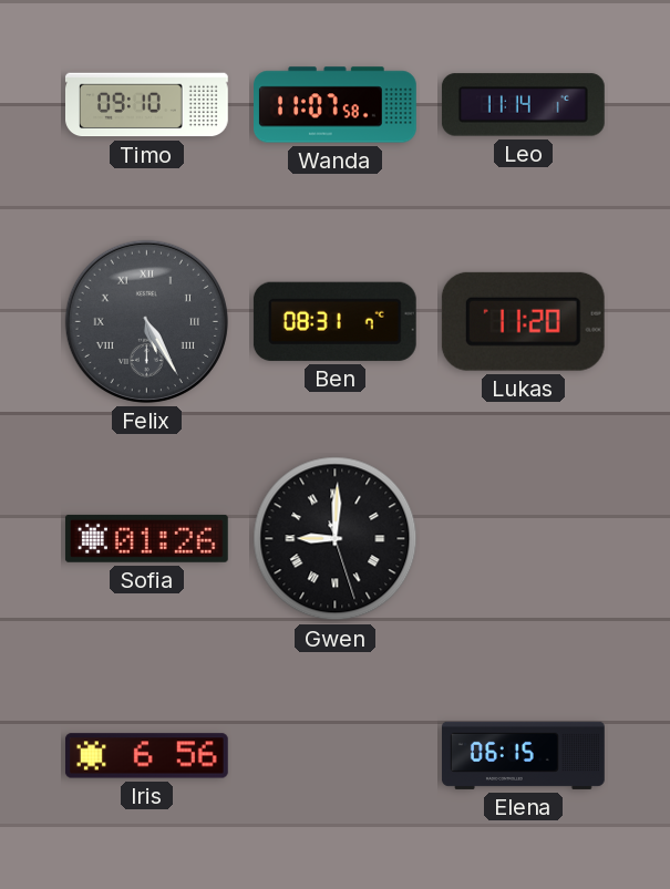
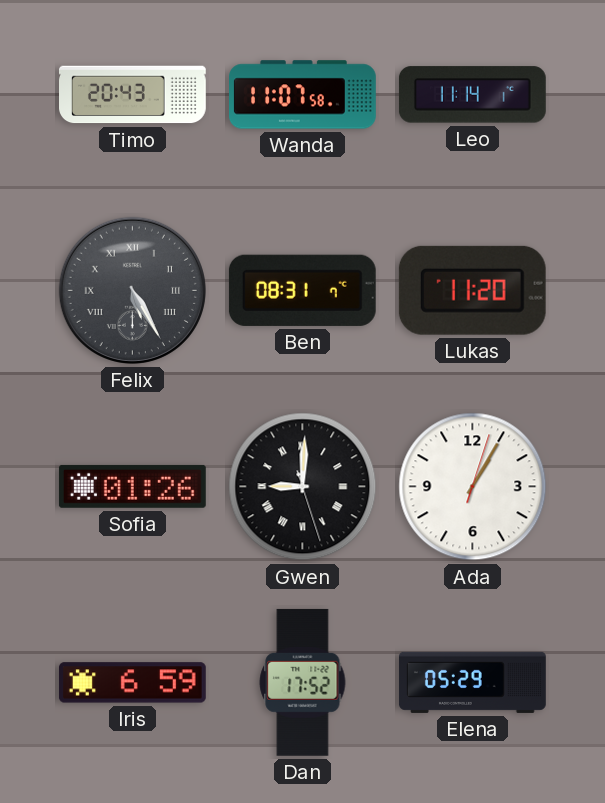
Timo: 09:10 -> 20:43 (133, 95)
Ada: none -> 1:05 (473, 487)
Iris: 6:56 -> 6:59 (132, 683)
Dan: none -> 17:52 (303, 682)
Elena: 06:15 -> 05:29 (473, 682)
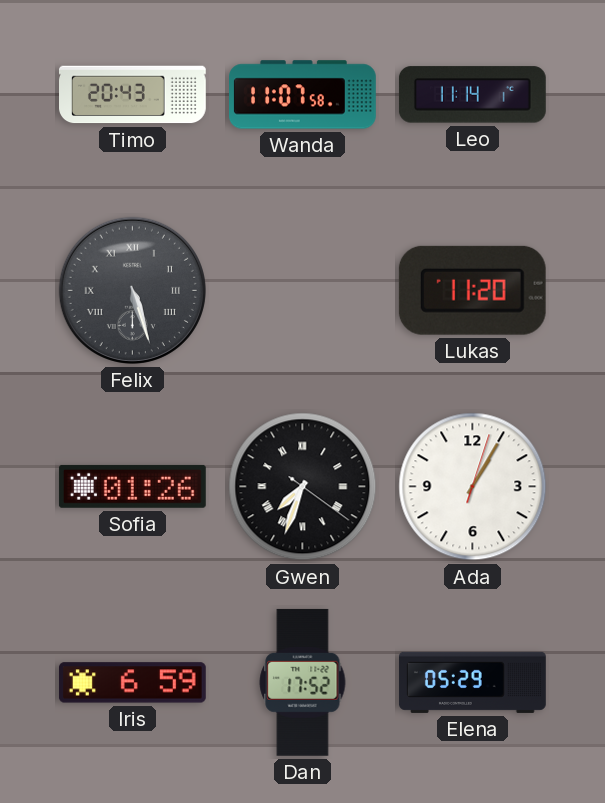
Felix: 5:25 -> 5:27 (132, 290)
Ben: 08:31 -> none (302, 290)
Gwen: 9:00 -> 7:33 (303, 487)
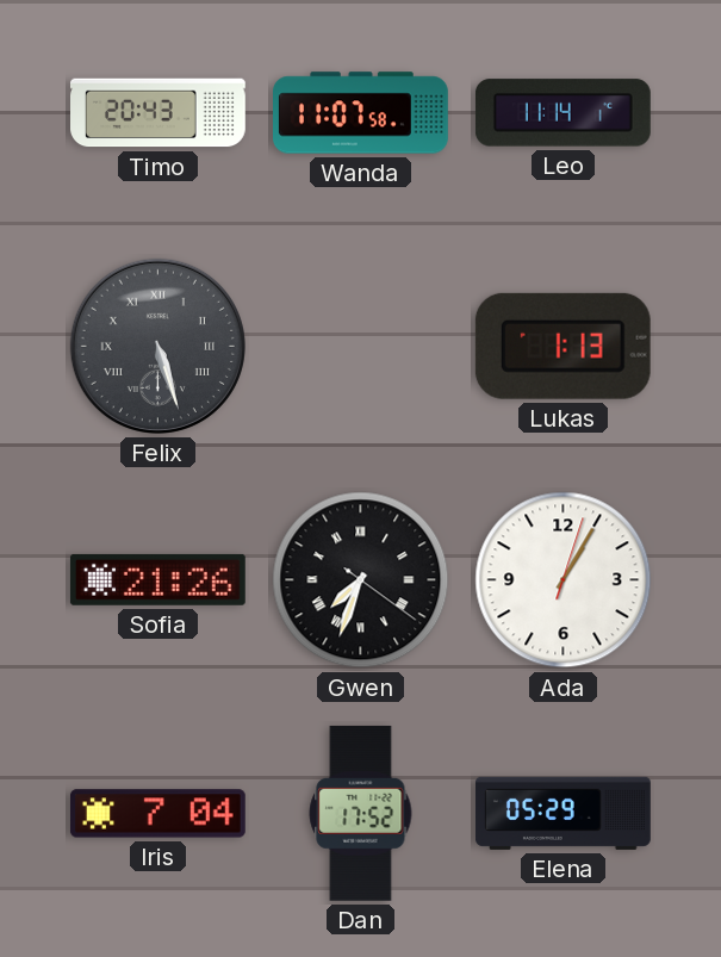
Lukas: 11:20 -> 1:13 (562, 346)
Sofia: 01:26 -> 21:26 (157, 579)
Iris: 6:59 -> 7:04 (157, 814)
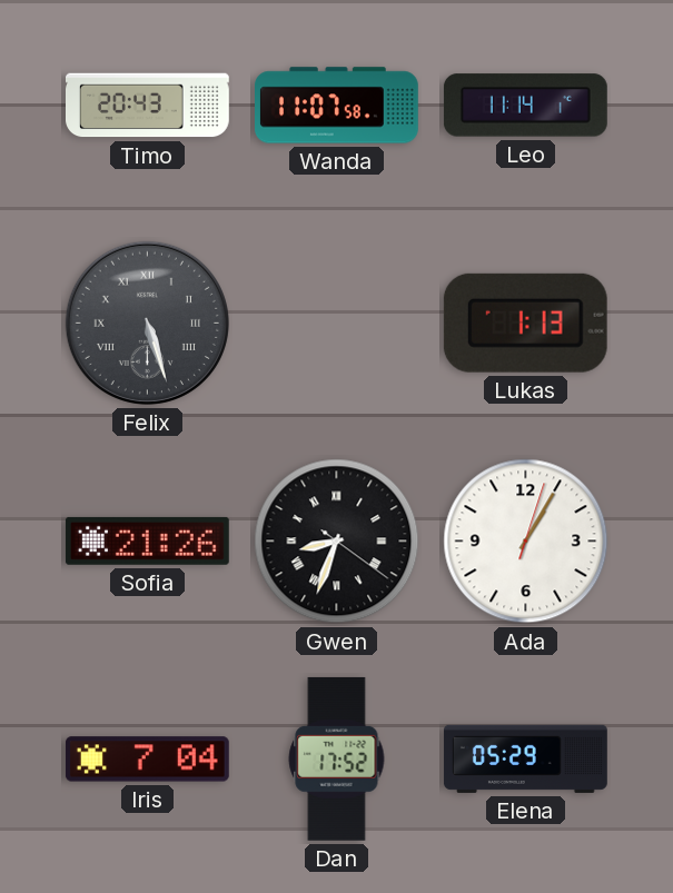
Gwen: 7:33 -> 8:33 (337, 542)
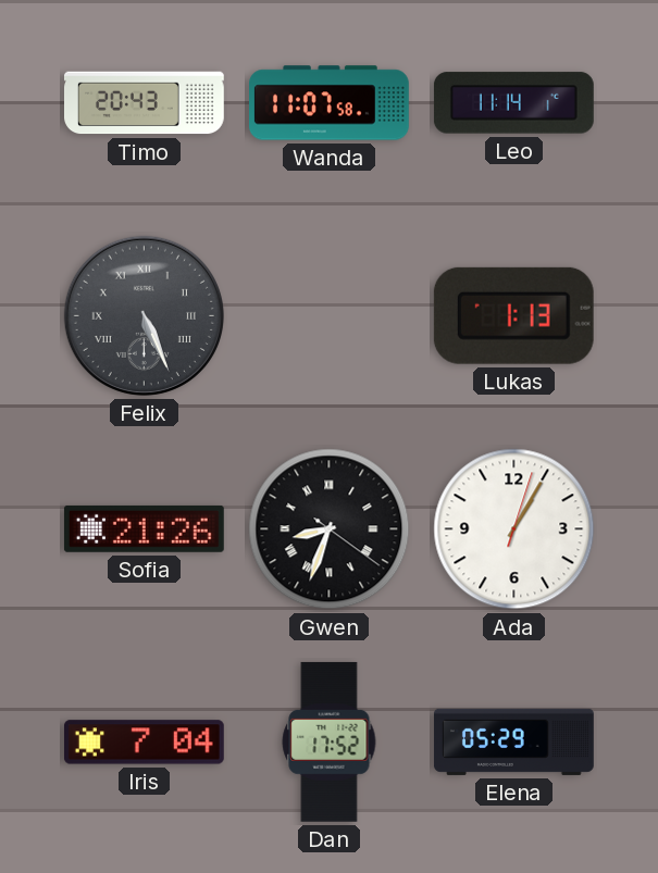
Felix: 5:27 -> 5:26 (144, 315)
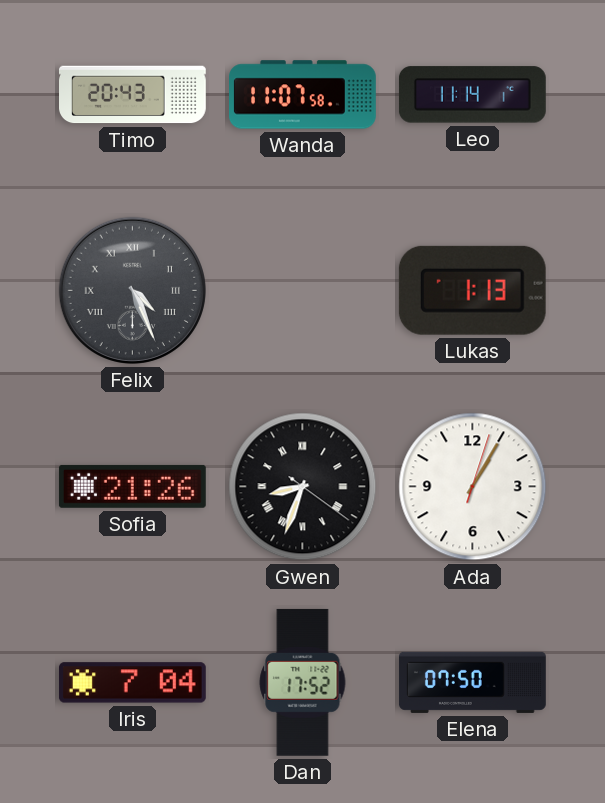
Felix: 5:26 -> 4:26 (132, 290)
Elena: 05:29 -> 07:50 (473, 682)
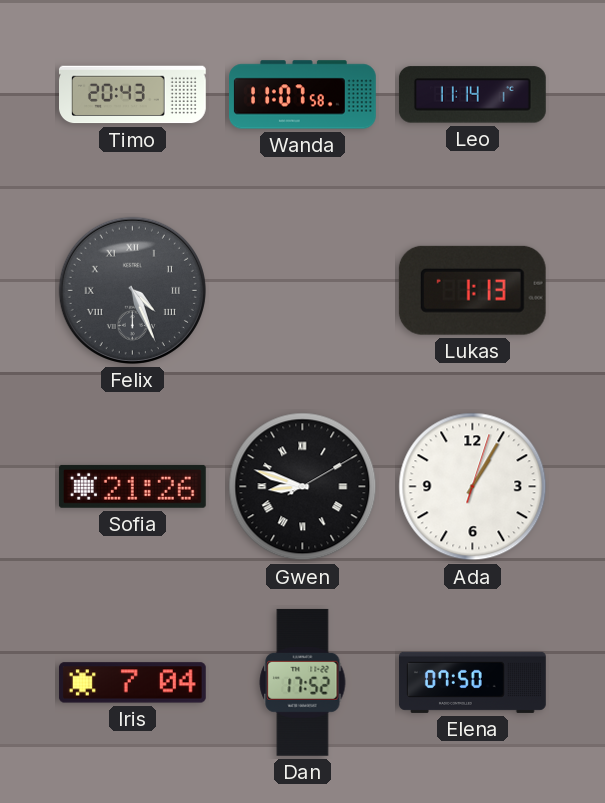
Gwen: 8:33 -> 8:48 (303, 487)
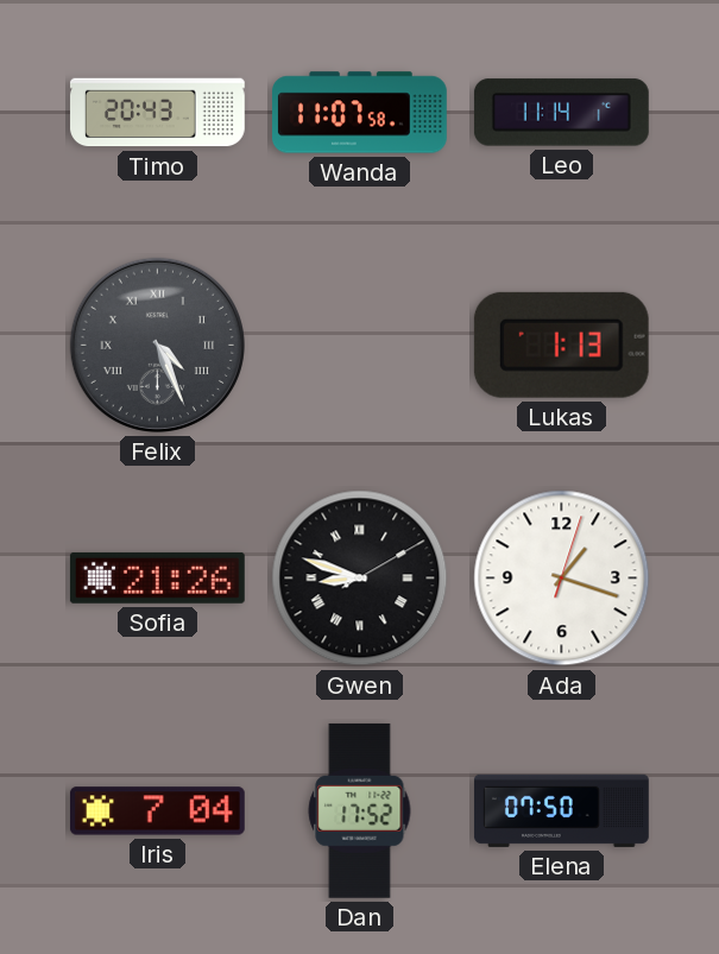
Ada: 1:05 -> 1:18 (562, 579)
